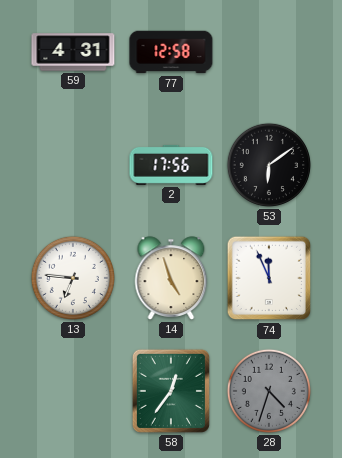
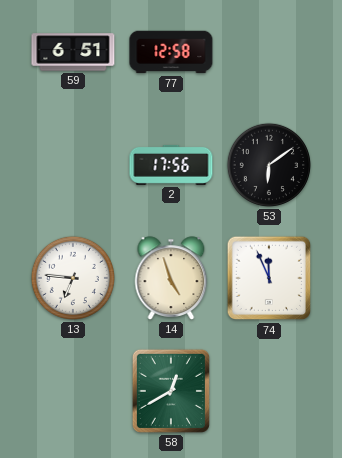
59: 4:31 -> 6:51 (73, 52)
58: 12:36 -> 12:40 (171, 391)
28: 4:33 -> none (269, 391)
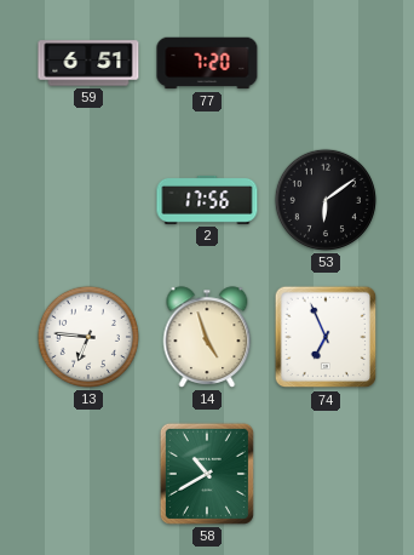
77: 12:58 -> 7:20 (207, 63)
74: 11:56 -> 6:56 (326, 337)
58: 12:40 -> 10:40 (207, 474)
